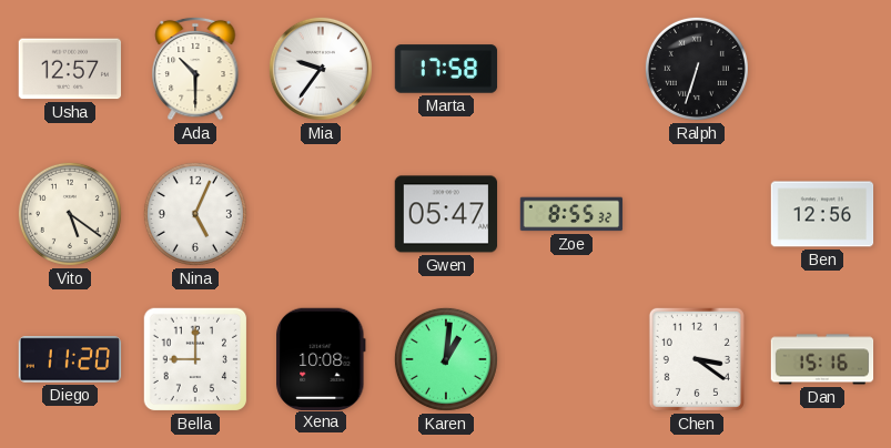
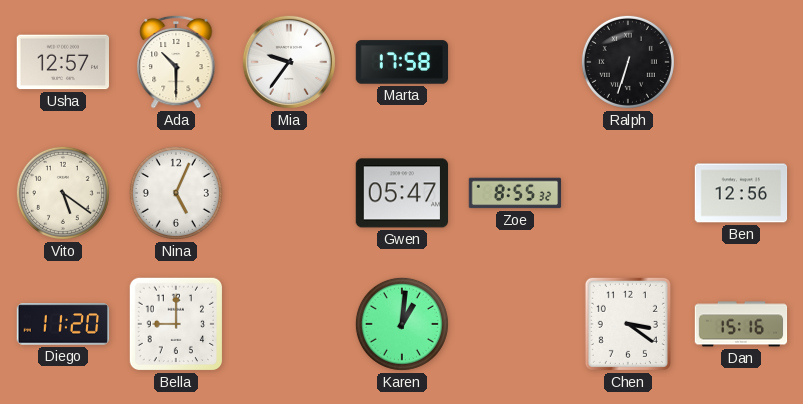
Xena: 10:08 -> none (321, 358)
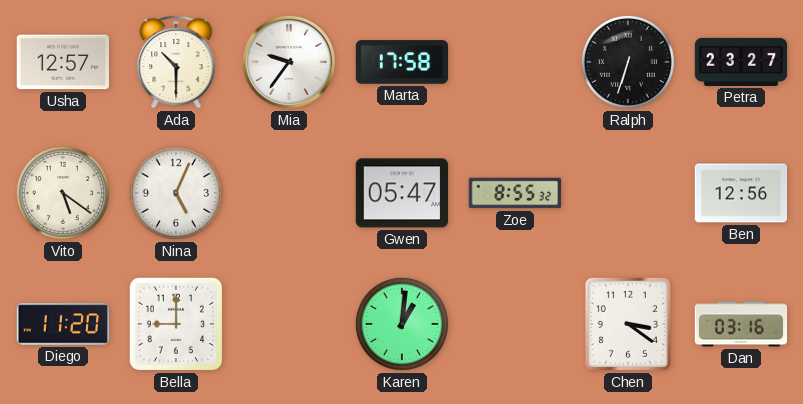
Petra: none -> 23:27 (741, 62)
Dan: 15:16 -> 03:16 (741, 324)
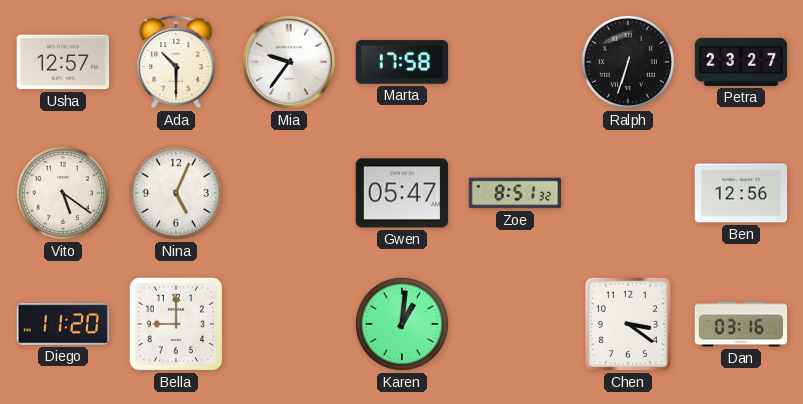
Zoe: 8:55 -> 8:51 (515, 193)
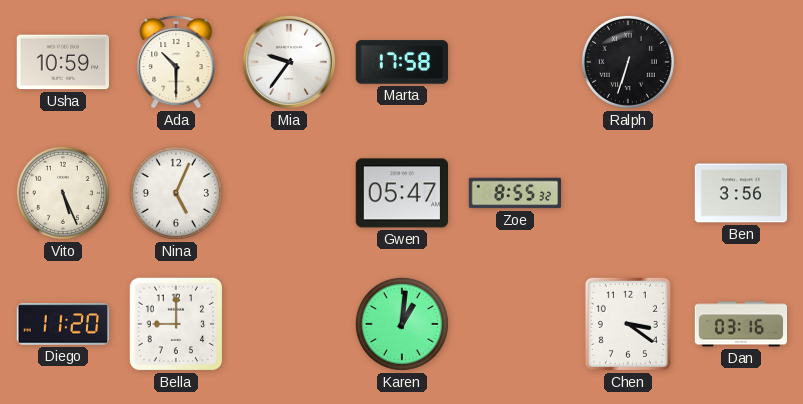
Usha: 12:57 -> 10:59 (62, 62)
Petra: 23:27 -> none (741, 62)
Vito: 5:21 -> 5:26 (63, 193)
Zoe: 8:51 -> 8:55 (515, 193)
Ben: 12:56 -> 3:56 (741, 193)
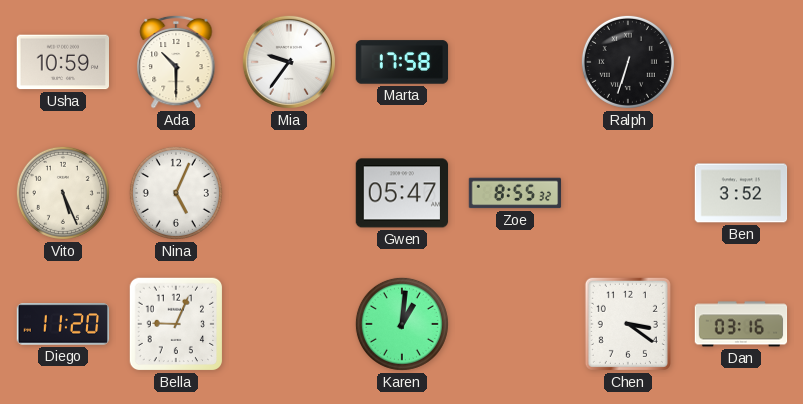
Ben: 3:56 -> 3:52 (741, 193)
Bella: 9:00 -> 9:04 (176, 324)
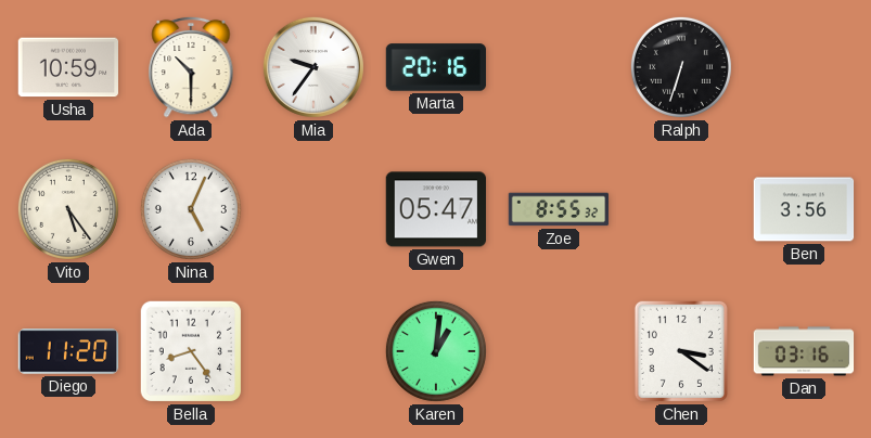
Marta: 17:58 -> 20:16 (436, 67)
Vito: 5:26 -> 5:24 (68, 209)
Ben: 3:52 -> 3:56 (804, 209)
Bella: 9:04 -> 8:24 (191, 351)
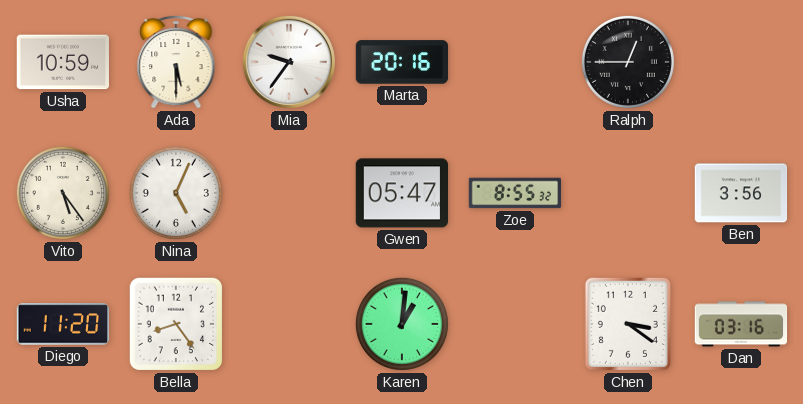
Ada: 10:30 -> 5:30 (176, 62)
Ralph: 6:33 -> 12:45 (628, 62)
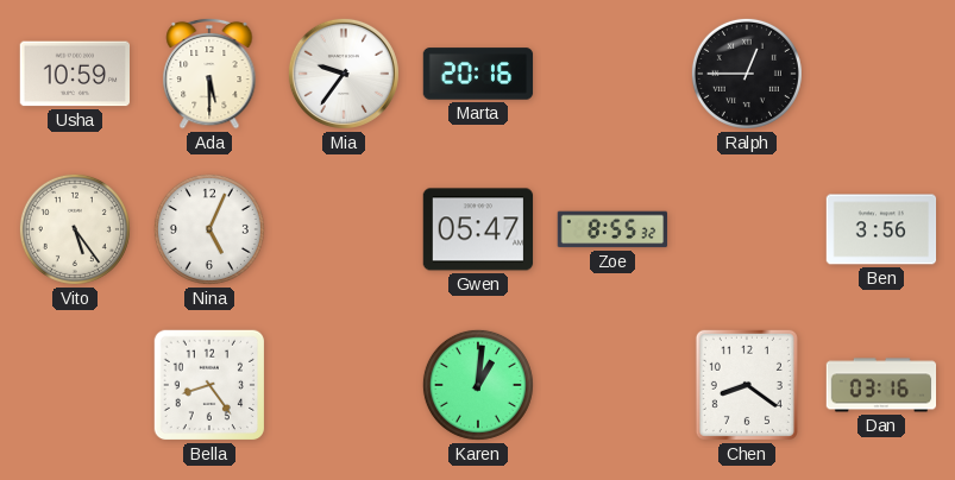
Diego: 11:20 -> none (63, 324)
Chen: 3:21 -> 8:21 (747, 385)
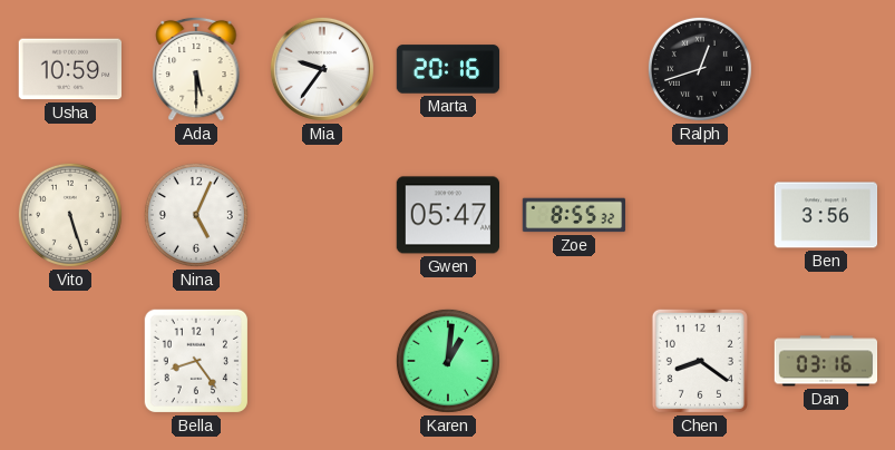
Ralph: 12:45 -> 12:42 (700, 69)
Vito: 5:24 -> 5:27 (70, 215)
